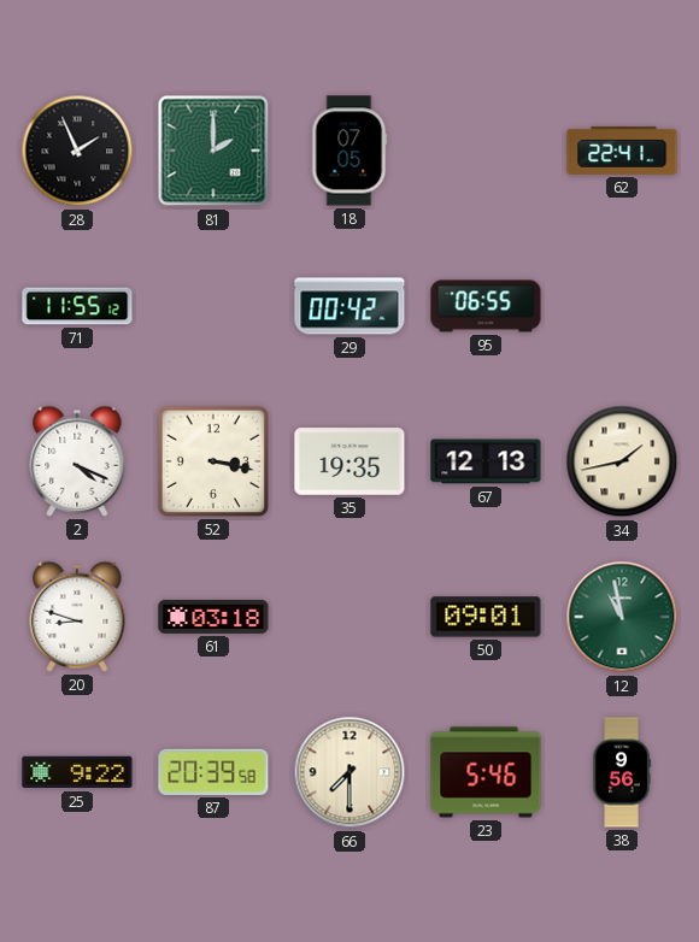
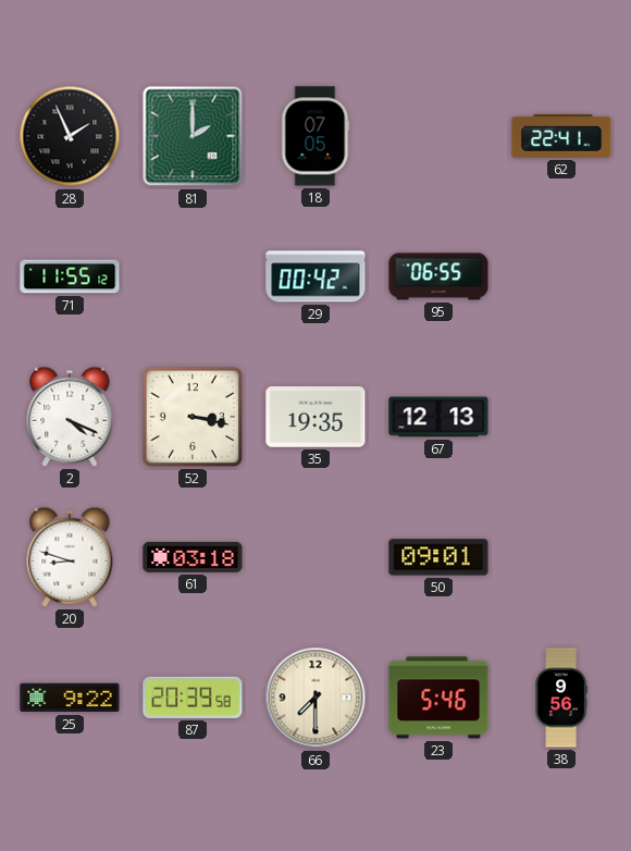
34: 1:43 -> none (622, 461)
12: 10:58 -> none (622, 617)
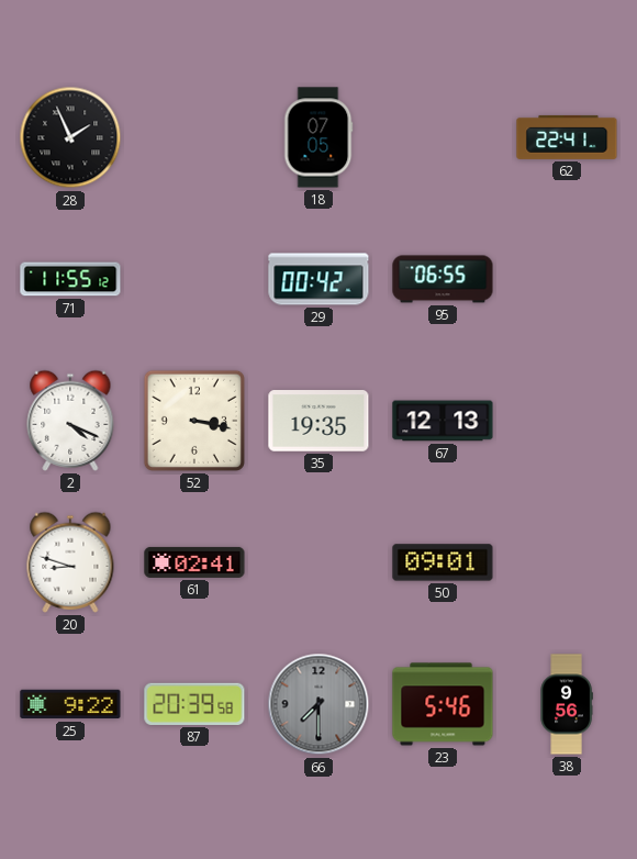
81: 2:00 -> none (193, 136)
61: 03:18 -> 02:41 (194, 562)
66 dial: cream -> grey (318, 704)
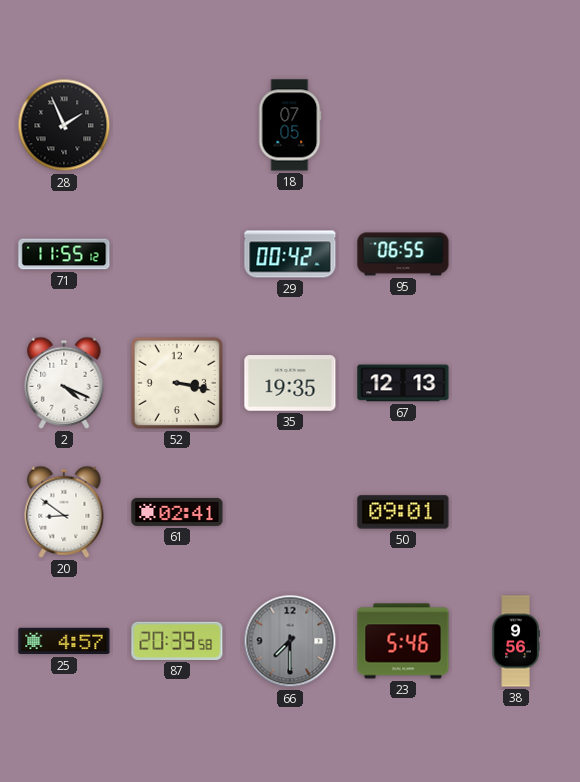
62: 22:41 -> none (567, 137)
20: 8:48 -> 8:51 (64, 512)
25: 9:22 -> 4:57 (64, 641)
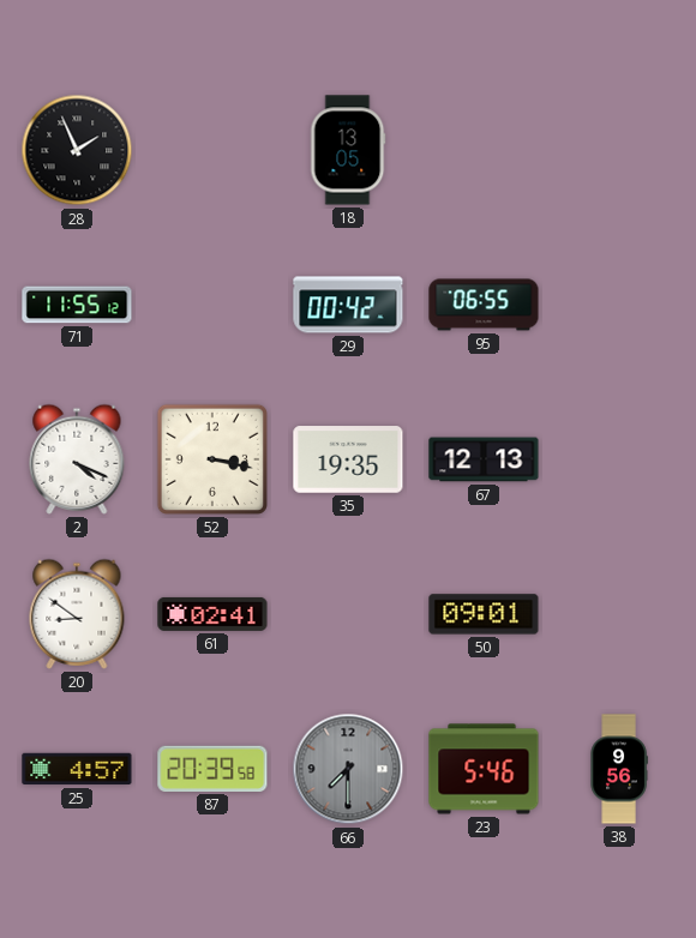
18: 07:05 -> 13:05 (348, 150)
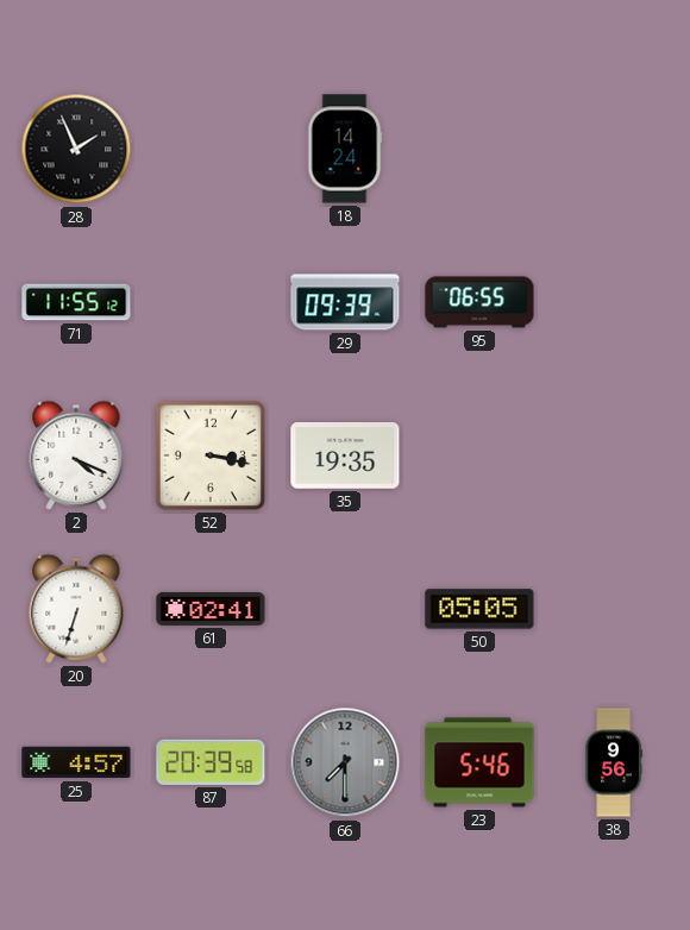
18: 13:05 -> 14:24 (345, 149)
29: 00:42 -> 09:39 (345, 302)
67: 12:13 -> none (484, 459)
20: 8:51 -> 6:33 (76, 609)
50: 09:01 -> 05:05 (479, 609)
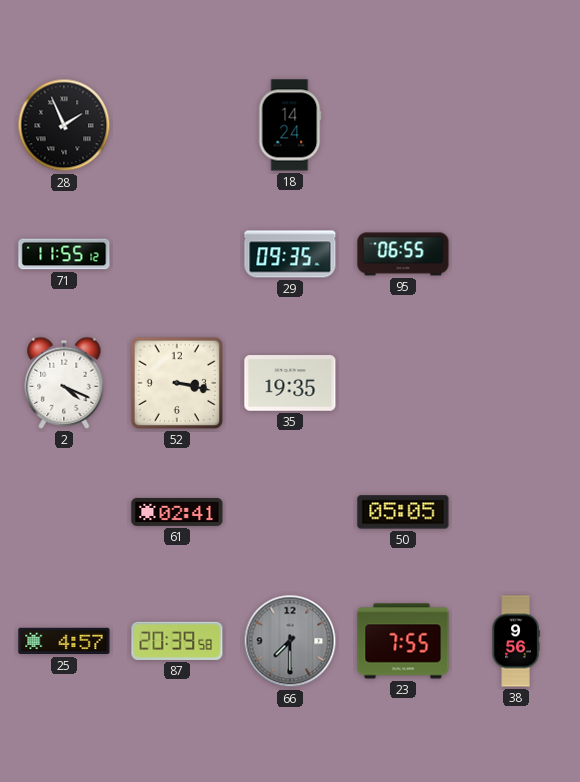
29: 09:39 -> 09:35 (290, 254)
20: 6:33 -> none (76, 609)
23: 5:46 -> 7:55 (403, 641)
